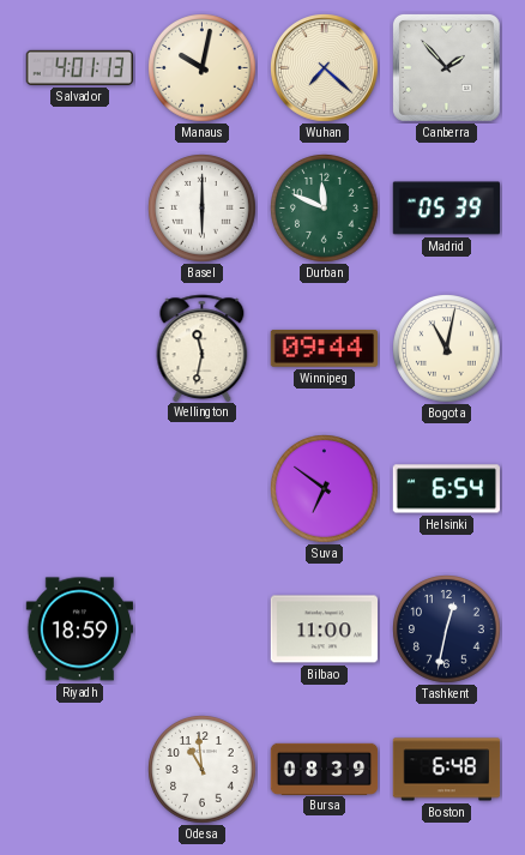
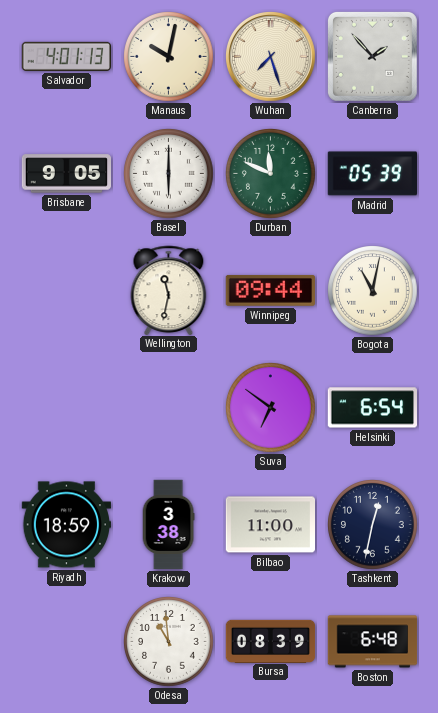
Wuhan: 7:22 -> 7:27 (271, 57)
Brisbane: none -> 9:05 (67, 174)
Krakow: none -> 3:38 (168, 525)
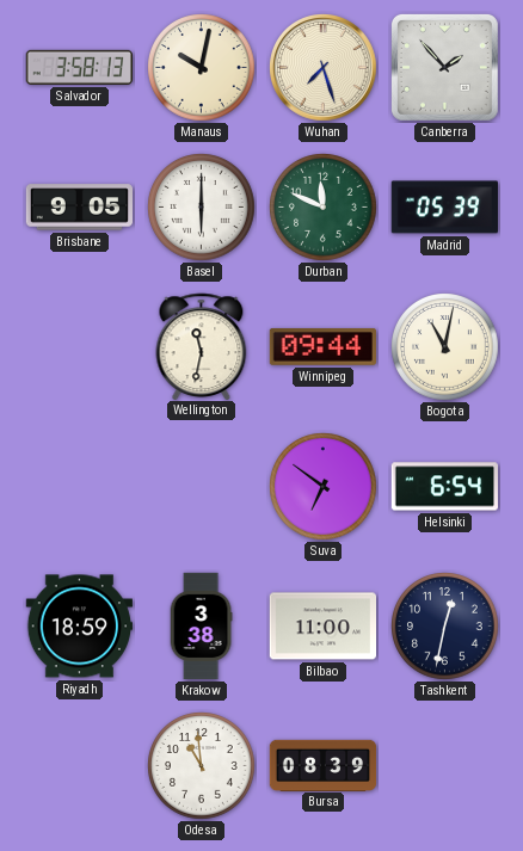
Salvador: 4:01 -> 3:58 (79, 67)
Boston: 6:48 -> none (373, 642)
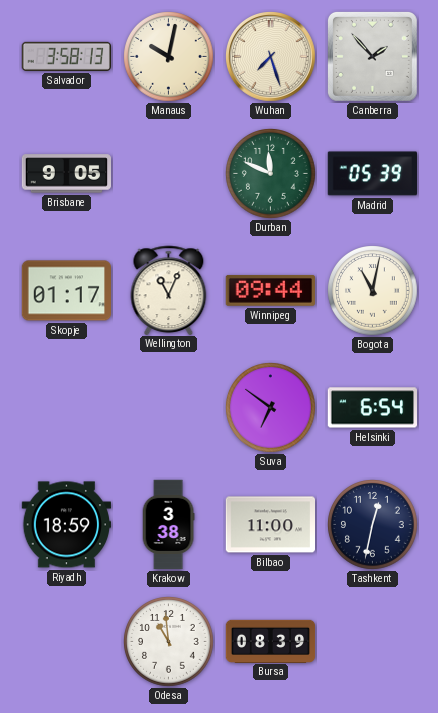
Basel: 6:00 -> none (202, 208)
Skopje: none -> 01:17 (66, 291)
Wellington: 11:32 -> 11:04 (169, 290)
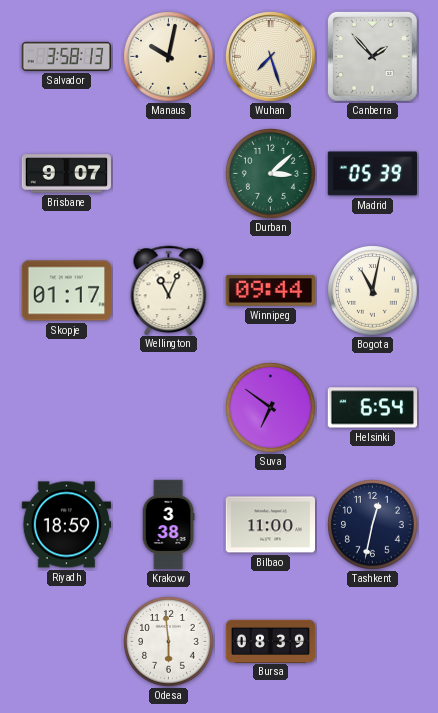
Brisbane: 9:05 -> 9:07 (67, 174)
Durban: 11:49 -> 3:08 (271, 174)
Odesa: 10:59 -> 5:59 (169, 642)
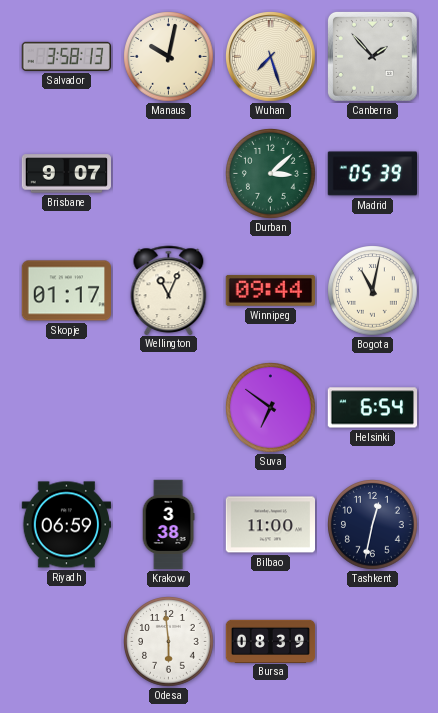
Riyadh: 18:59 -> 06:59 (66, 525)
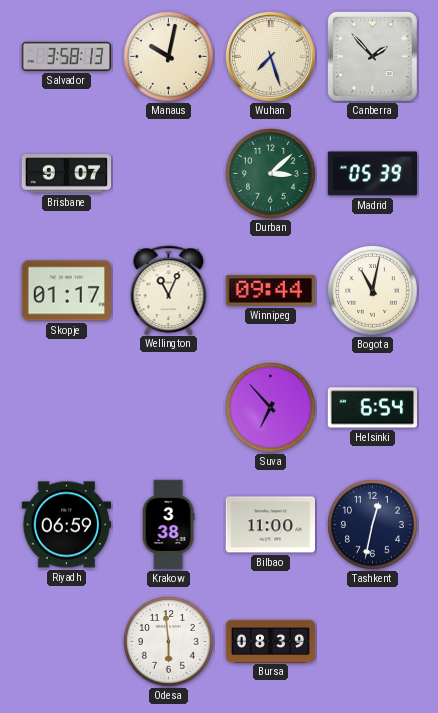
Suva: 6:51 -> 6:53 (271, 408)
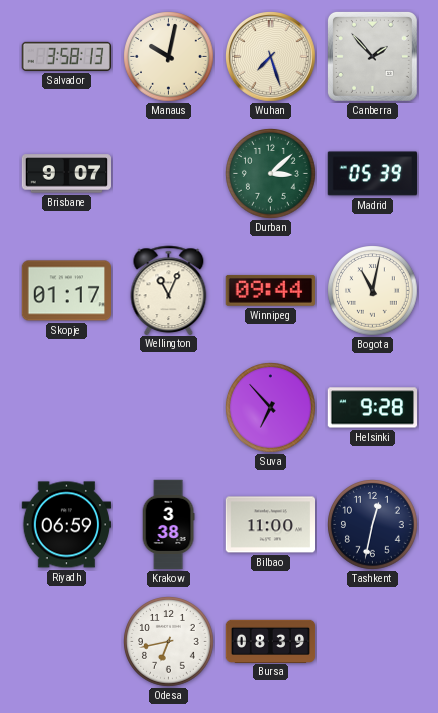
Helsinki: 6:54 -> 9:28 (372, 408)
Odesa: 5:59 -> 6:43 (169, 642)
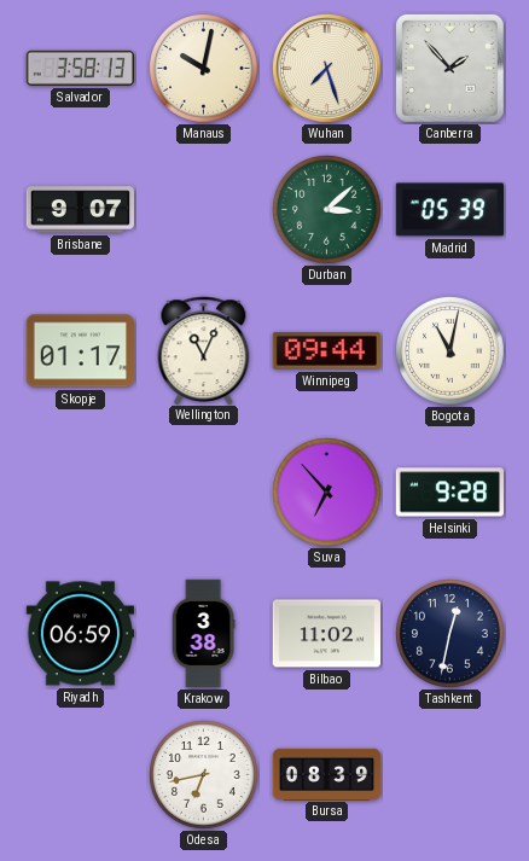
Bilbao: 11:00 -> 11:02 (326, 634)
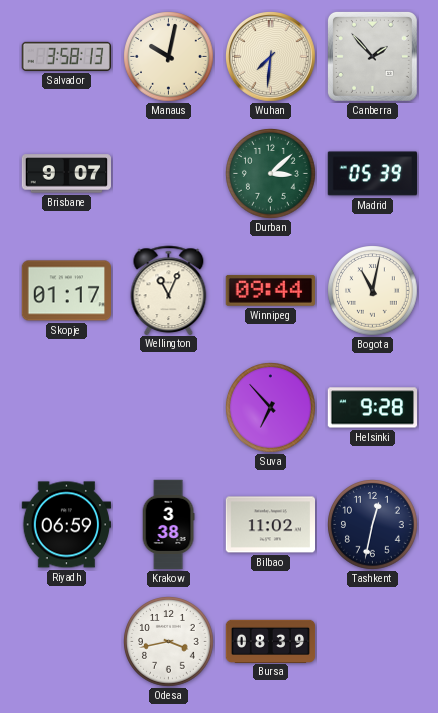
Wuhan: 7:27 -> 7:31 (271, 57)
Odesa: 6:43 -> 3:43 (169, 642)
